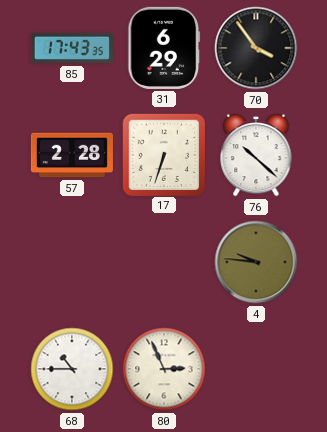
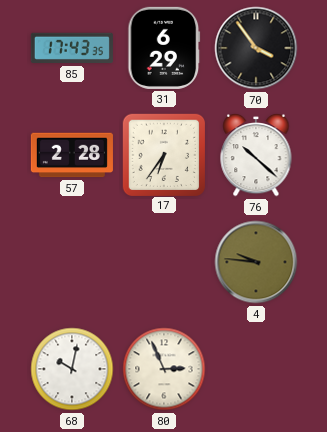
17: 6:33 -> 6:36 (163, 154)
68: 10:45 -> 10:02 (72, 369)
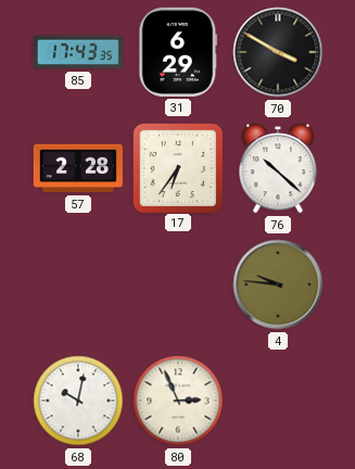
70: 3:54 -> 3:50 (278, 52)
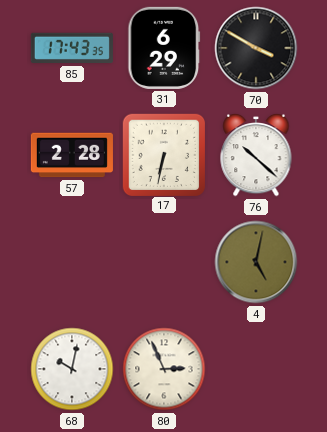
17: 6:36 -> 6:32 (163, 154)
4: 9:46 -> 5:02 (256, 262)
